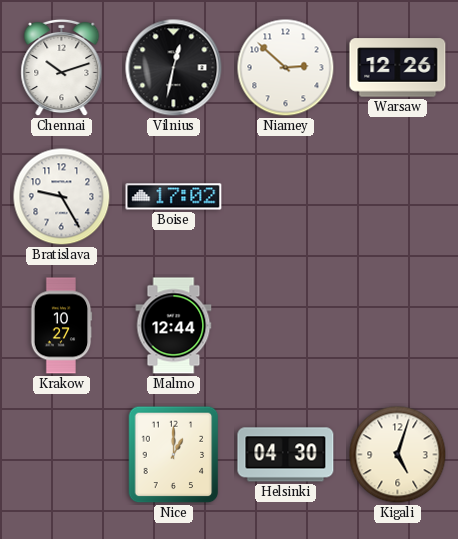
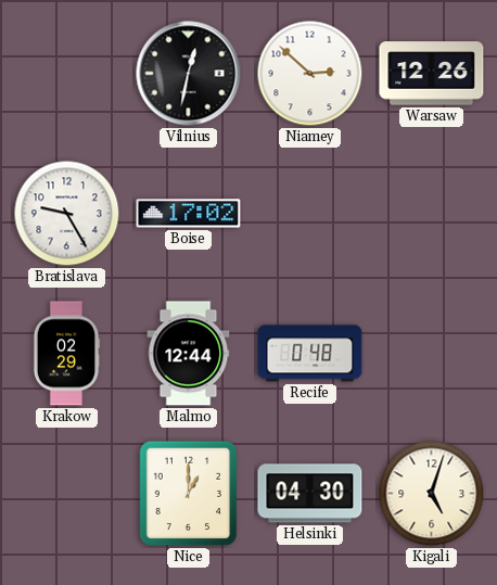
Chennai: 10:12 -> none (62, 68)
Krakow: 10:27 -> 02:29 (66, 354)
Recife: none -> 0:48 (310, 354)
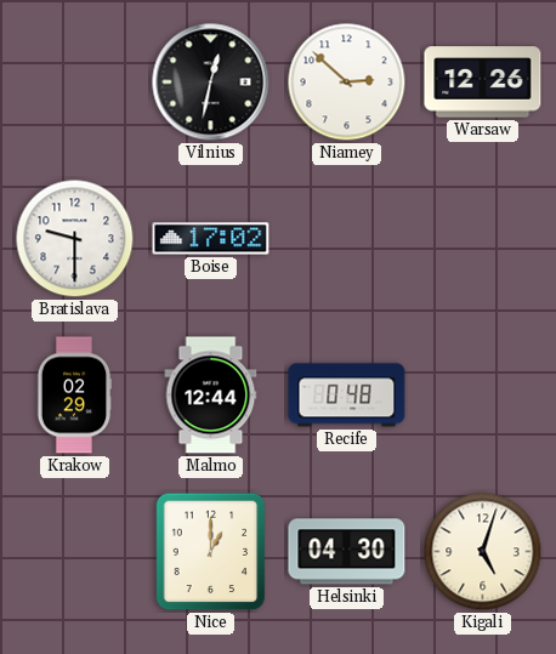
Bratislava: 9:25 -> 9:30 (75, 239)
